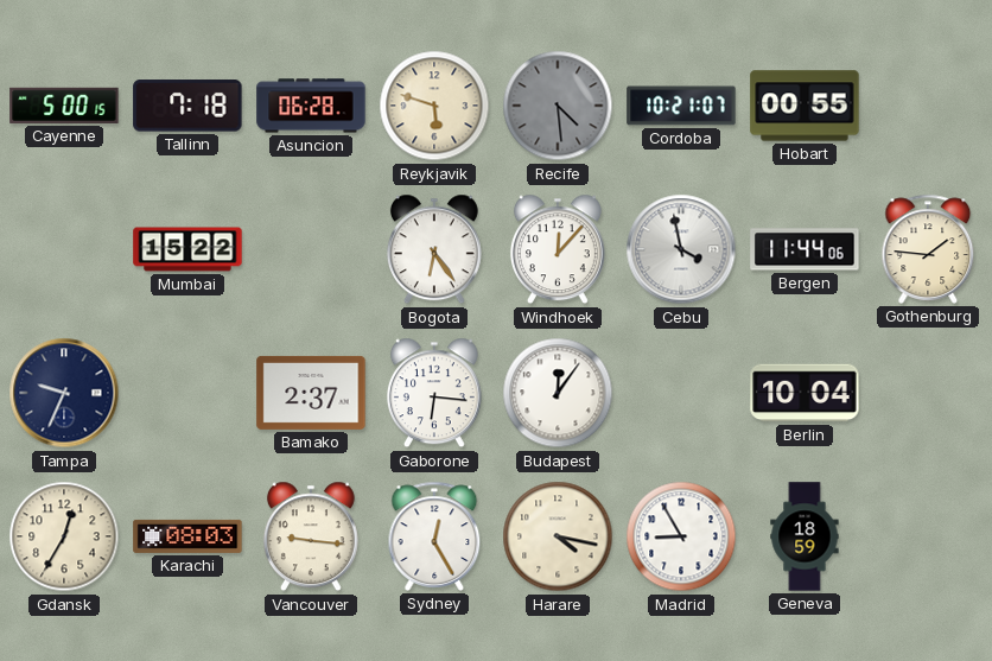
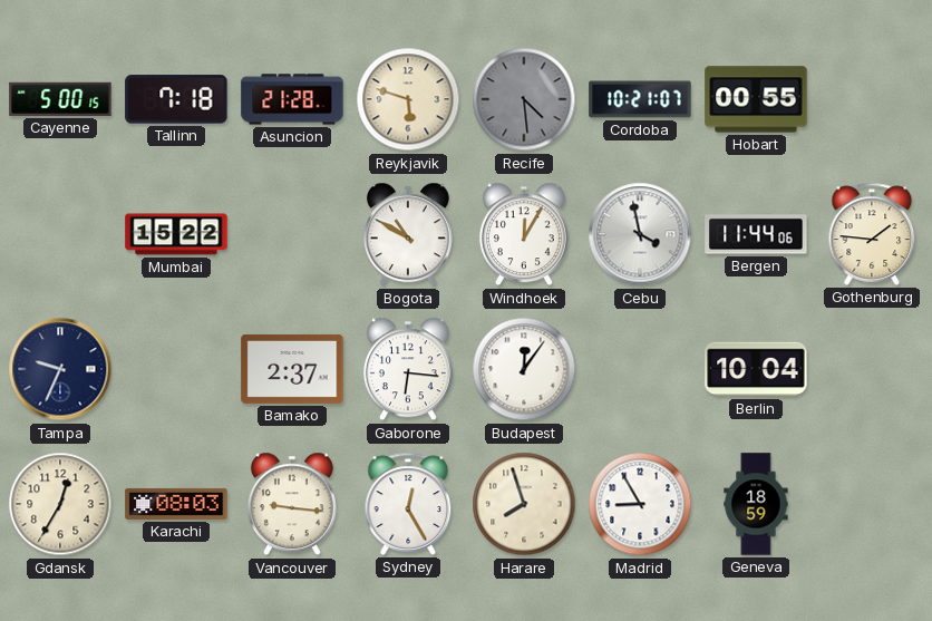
Asuncion: 06:28 -> 21:28 (292, 99)
Bogota: 6:24 -> 10:50 (408, 234)
Windhoek: 12:07 -> 12:05 (524, 234)
Harare: 4:17 -> 7:57 (524, 504)
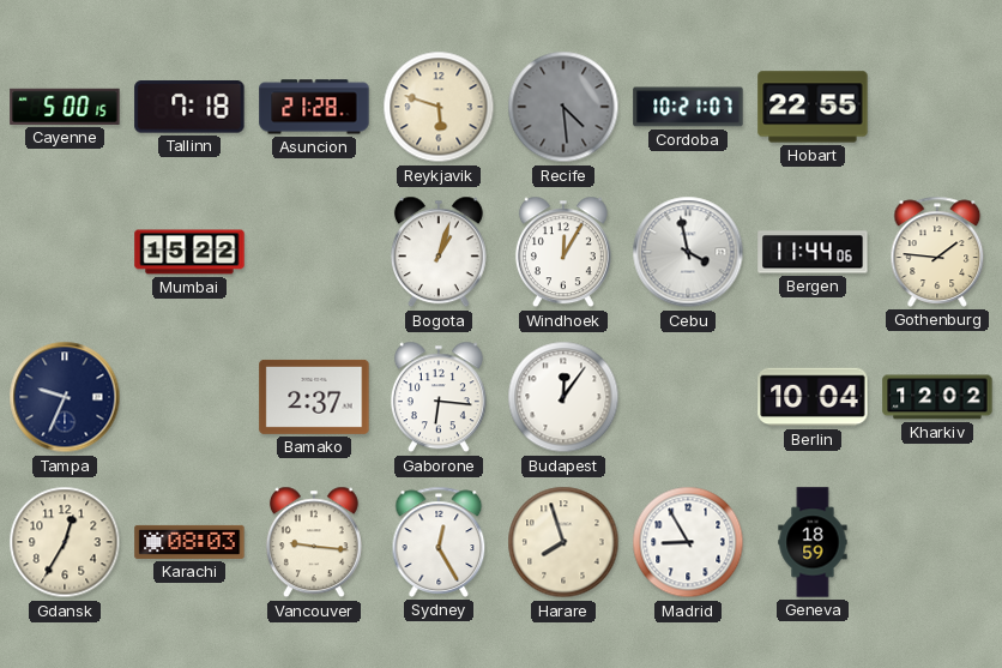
Hobart: 00:55 -> 22:55 (813, 107)
Bogota: 10:50 -> 1:03 (439, 252)
Kharkiv: none -> 12:02 (937, 397)
